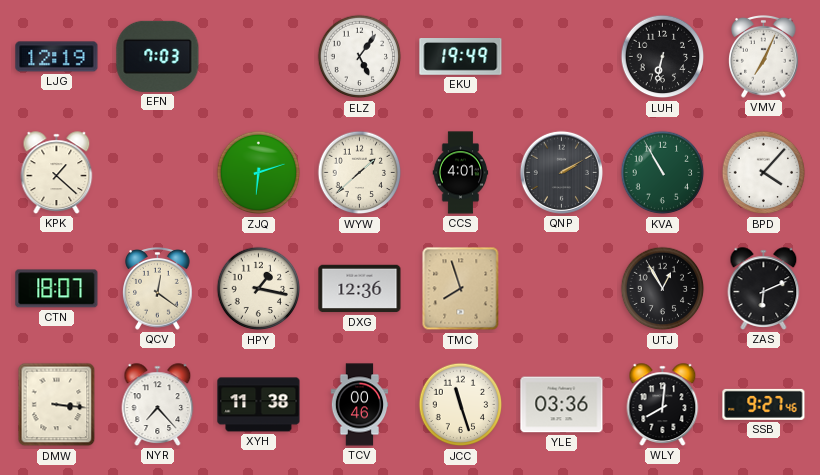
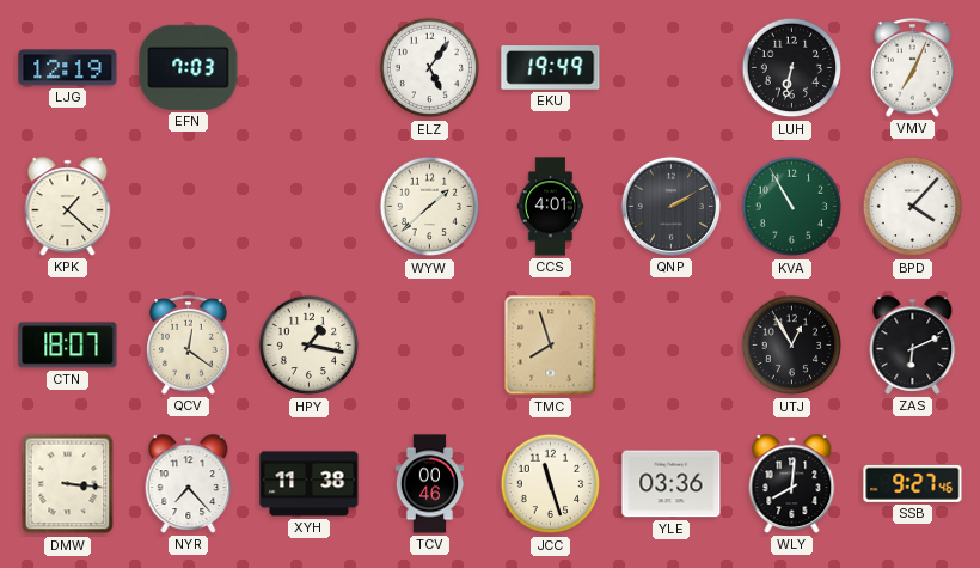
ZJQ: 6:12 -> none (259, 173)
DXG: 12:36 -> none (360, 289)
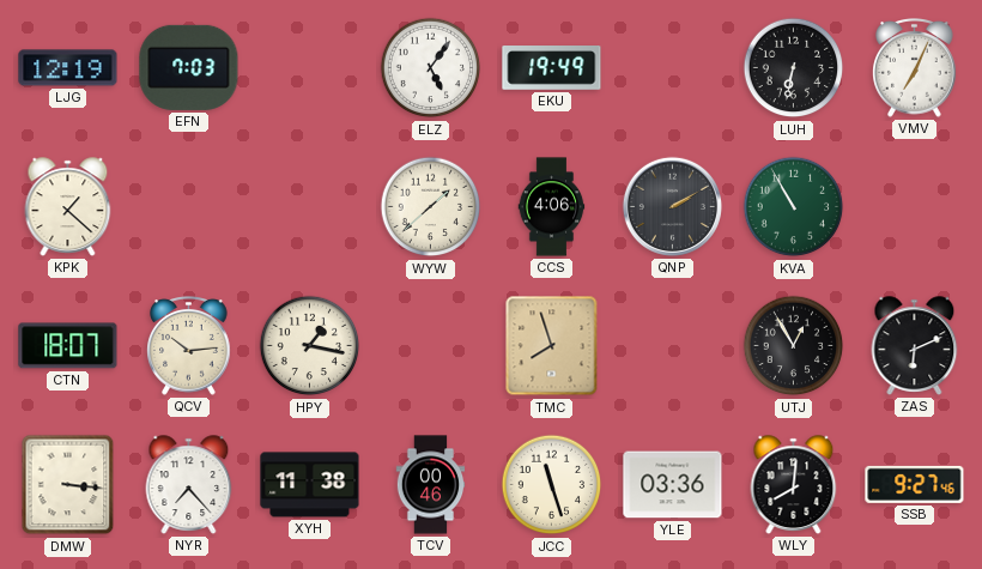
CCS: 4:01 -> 4:06 (552, 207)
BPD: 4:07 -> none (913, 207)
QCV: 12:21 -> 10:14 (189, 346)
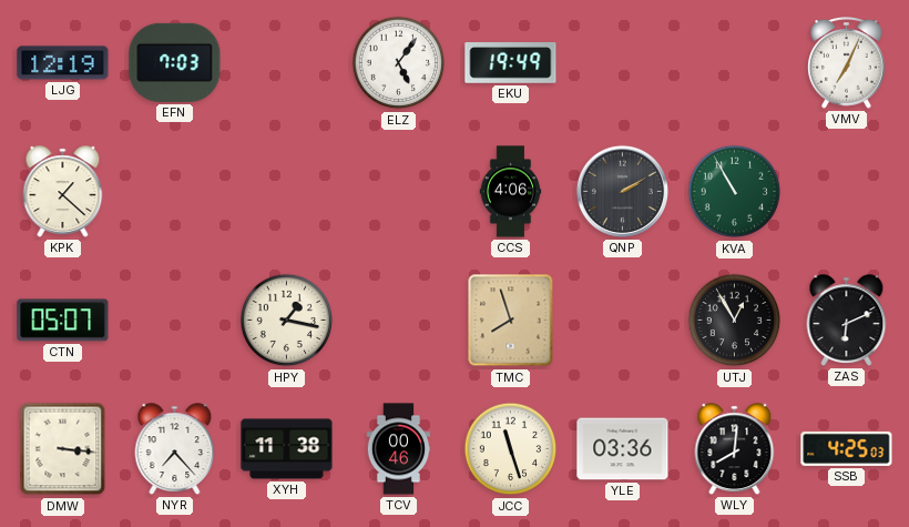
LUH: 6:32 -> none (794, 68)
WYW: 1:38 -> none (431, 207)
CTN: 18:07 -> 05:07 (63, 321)
QCV: 10:14 -> none (189, 346)
SSB: 9:27 -> 4:25 (847, 448)
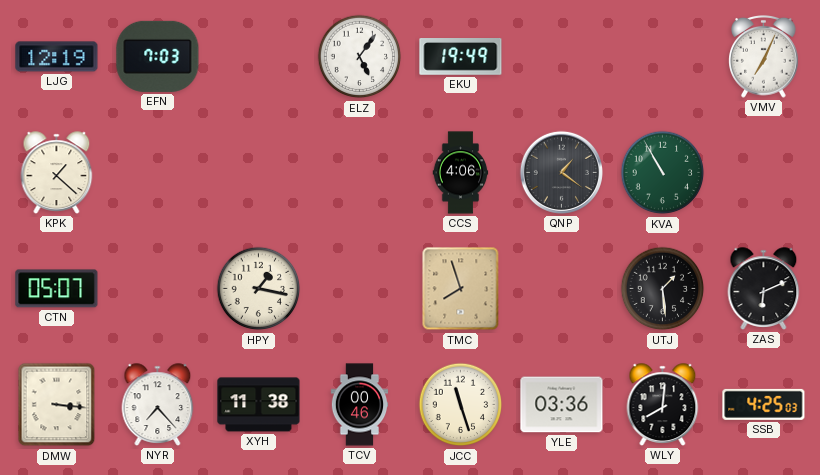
QNP: 2:10 -> 1:21 (561, 172)
UTJ: 12:55 -> 1:29 (663, 289)
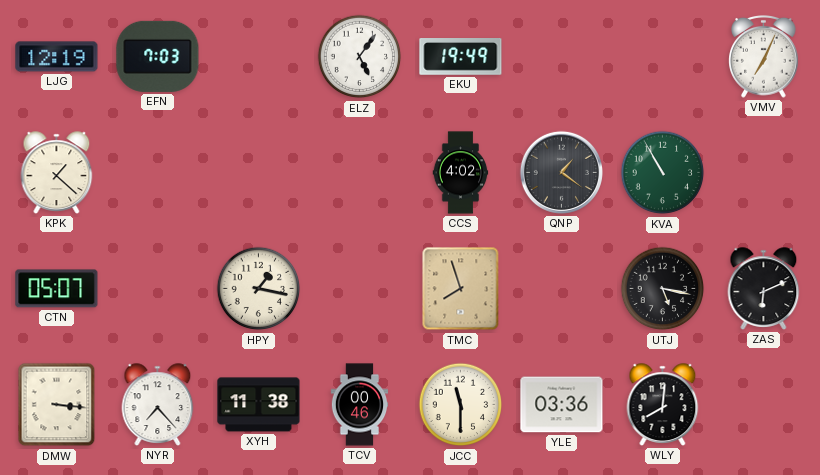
CCS: 4:06 -> 4:02 (461, 173)
UTJ: 1:29 -> 5:17 (663, 289)
JCC: 11:27 -> 11:30 (461, 405)
SSB: 4:25 -> none (764, 404)
